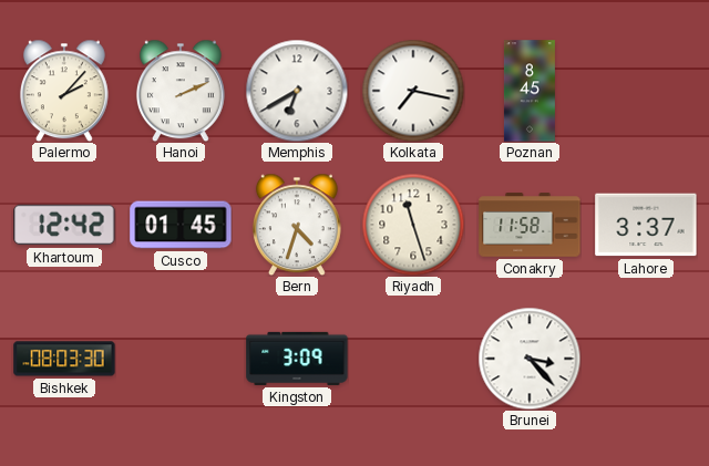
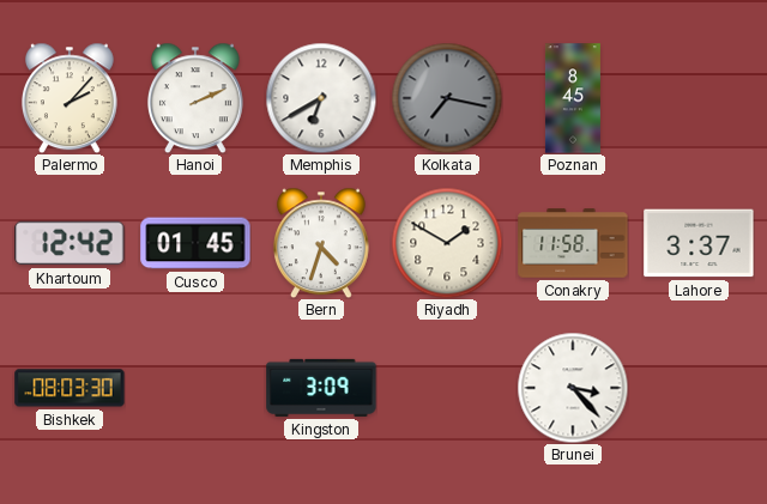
Kolkata dial: white -> grey (447, 98)
Riyadh: 11:27 -> 1:50 (447, 243)
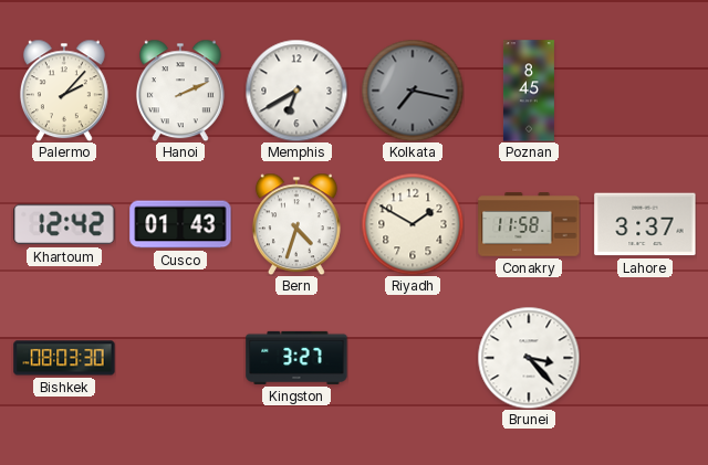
Cusco: 01:45 -> 01:43 (180, 224)
Kingston: 3:09 -> 3:27 (296, 358)
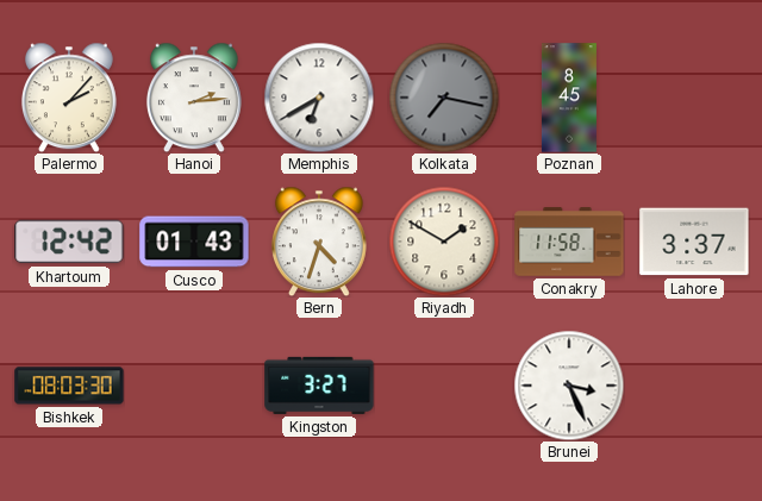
Hanoi: 2:11 -> 2:14 (194, 98)
Brunei: 3:23 -> 3:26 (569, 386)
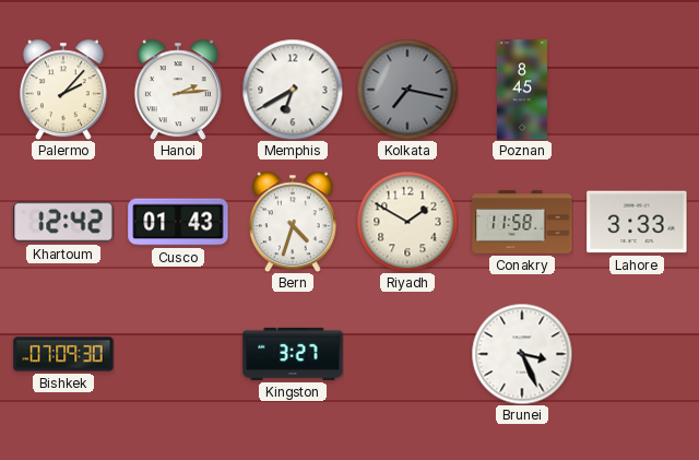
Lahore: 3:37 -> 3:33 (637, 222)
Bishkek: 08:03 -> 07:09 (63, 354)
